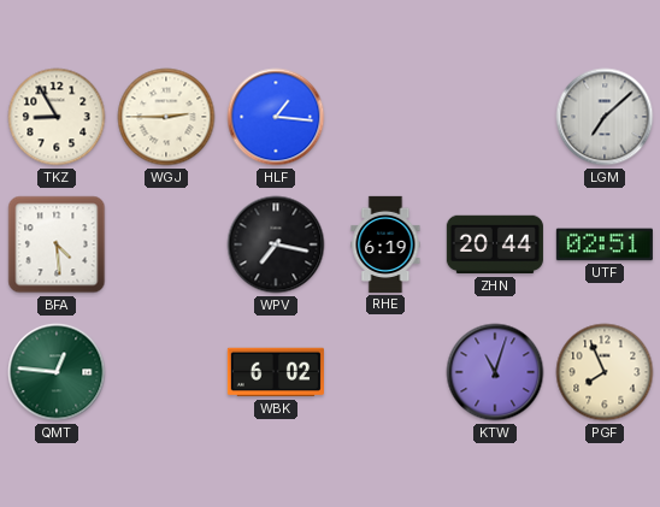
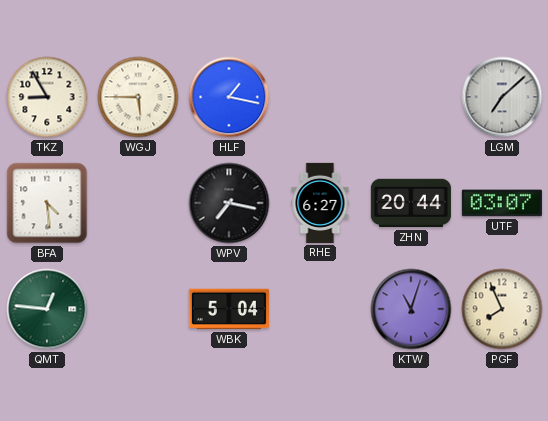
WGJ: 2:45 -> 5:45 (138, 97)
HLF: 1:16 -> 1:17 (229, 97)
RHE: 6:19 -> 6:27 (320, 203)
UTF: 02:51 -> 03:07 (502, 203)
WBK: 6:02 -> 5:04 (229, 309)
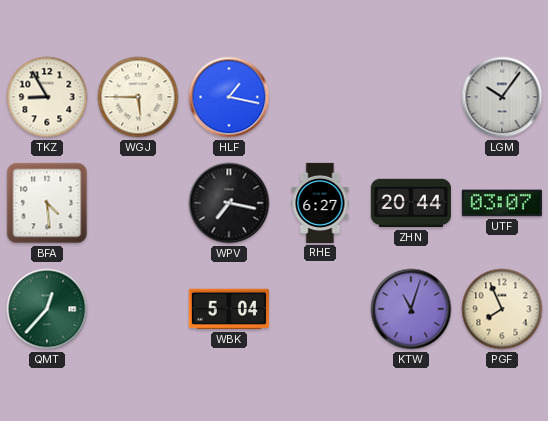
LGM: 7:08 -> 10:06 (502, 97)
QMT: 12:46 -> 12:37 (47, 309)
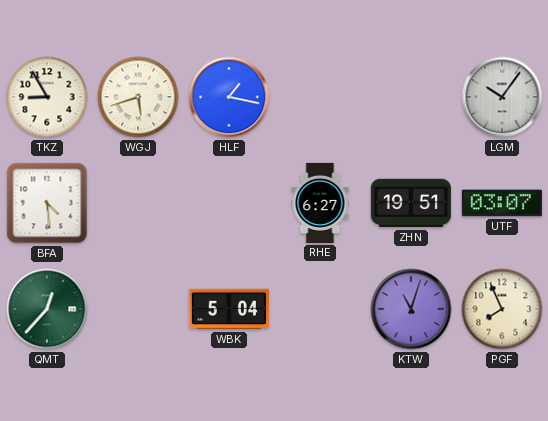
WGJ: 5:45 -> 5:42 (138, 97)
WPV: 7:17 -> none (229, 203)
ZHN: 20:44 -> 19:51 (411, 203)
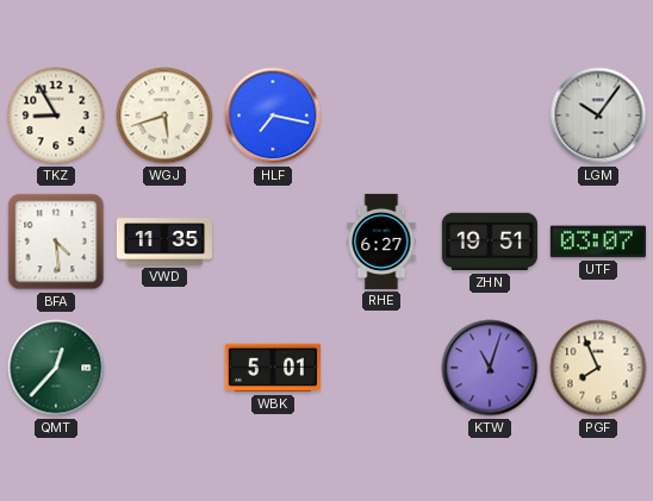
HLF: 1:17 -> 7:17 (273, 115)
VWD: none -> 11:35 (164, 242)
WBK: 5:04 -> 5:01 (273, 368)
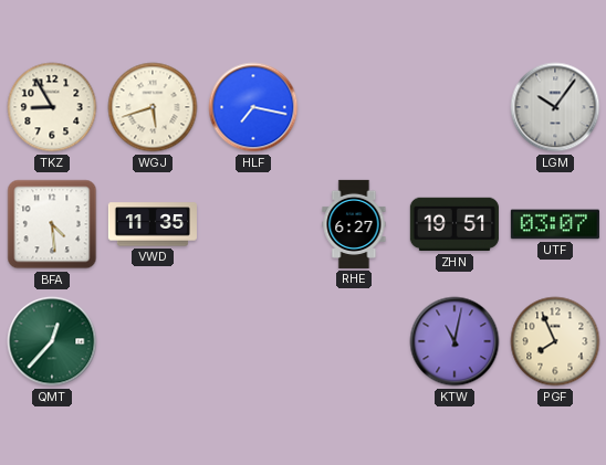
WBK: 5:01 -> none (273, 368)
KTW: 11:03 -> 11:02 (454, 341)
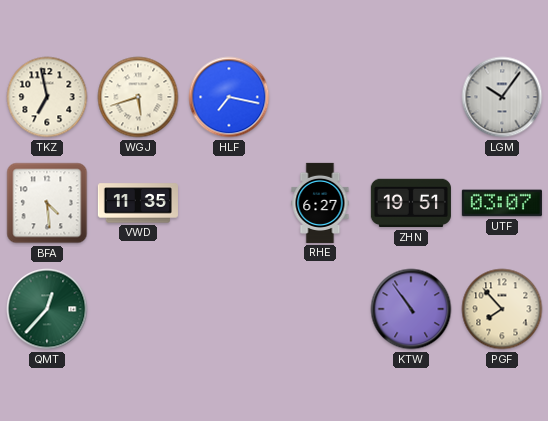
TKZ: 8:55 -> 6:58 (47, 97)
KTW: 11:02 -> 10:54 (411, 309)
PGF: 7:56 -> 7:53 (502, 309)
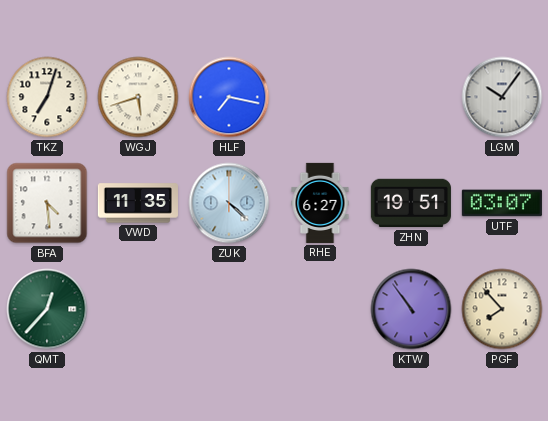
TKZ: 6:58 -> 7:03 (47, 97)
ZUK: none -> 4:22 (229, 203)
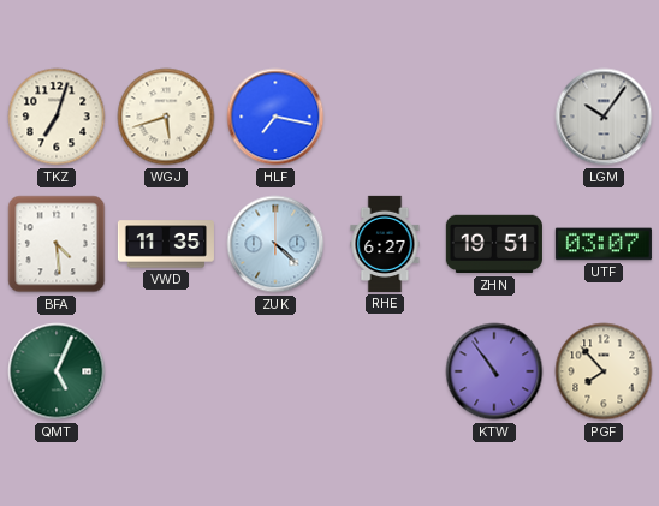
QMT: 12:37 -> 5:04 (57, 371)
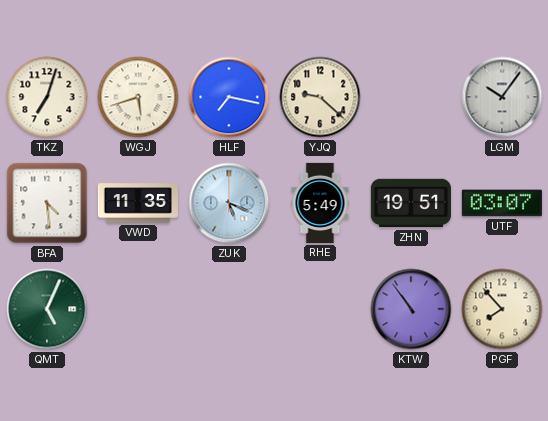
YJQ: none -> 9:22 (320, 97)
ZUK: 4:22 -> 5:19 (229, 203)
RHE: 6:27 -> 5:49 (320, 203)
